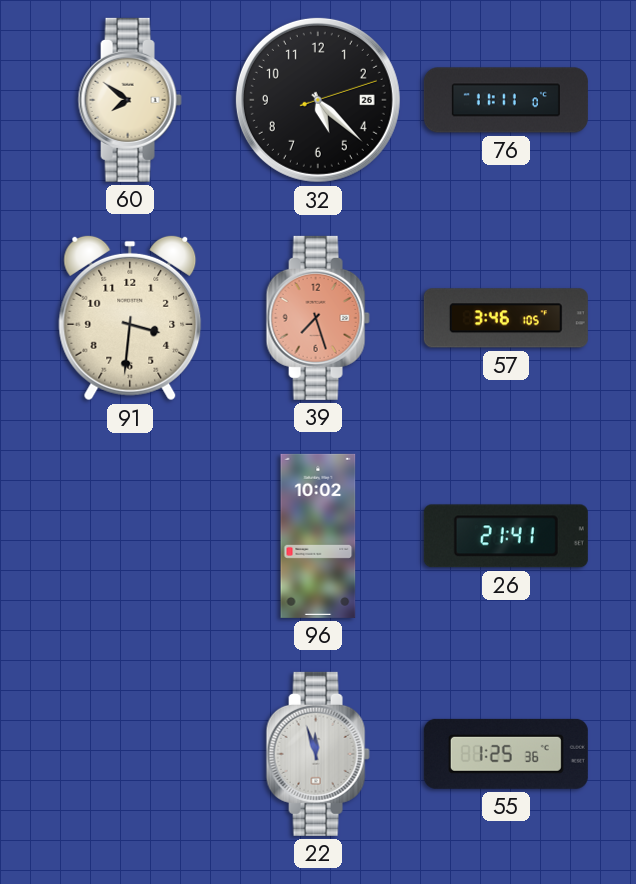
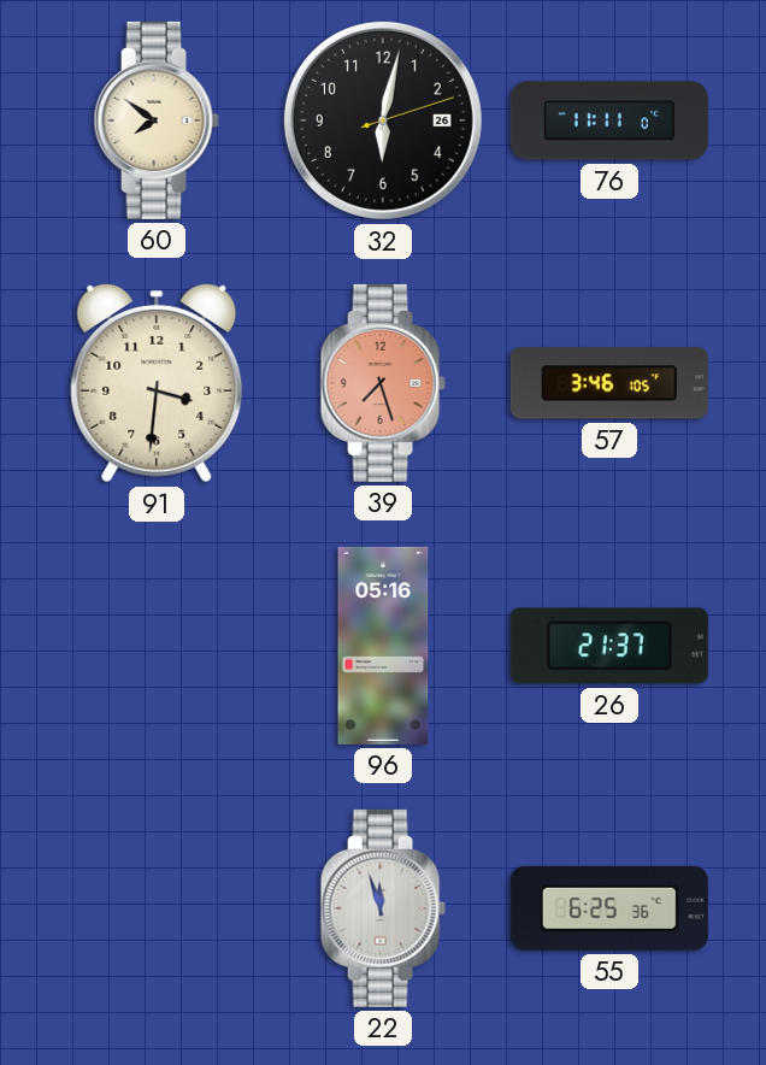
32: 5:22 -> 6:02 (383, 120)
96: 10:02 -> 05:16 (383, 646)
26: 21:41 -> 21:37 (609, 646)
55: 1:25 -> 6:25 (609, 908)
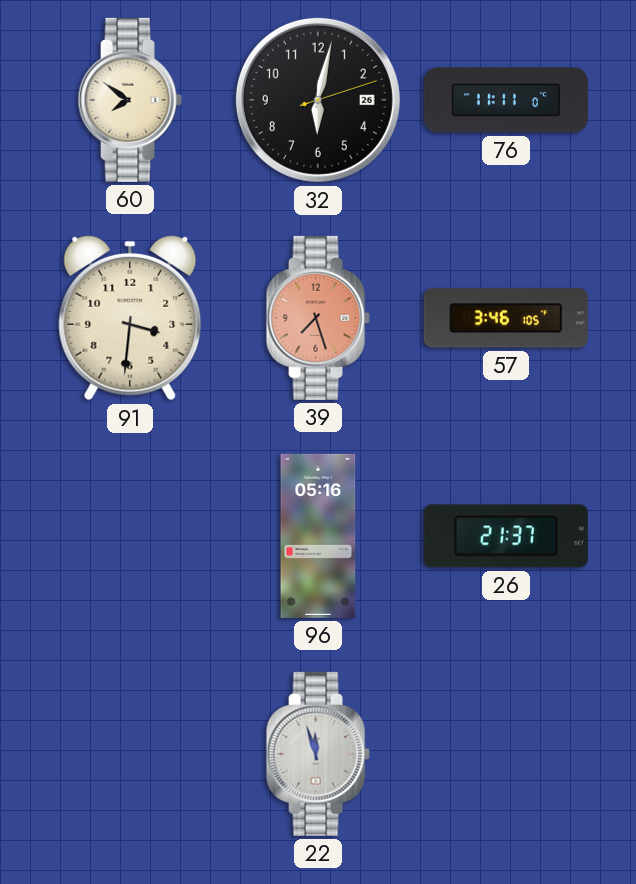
55: 6:25 -> none (609, 908)
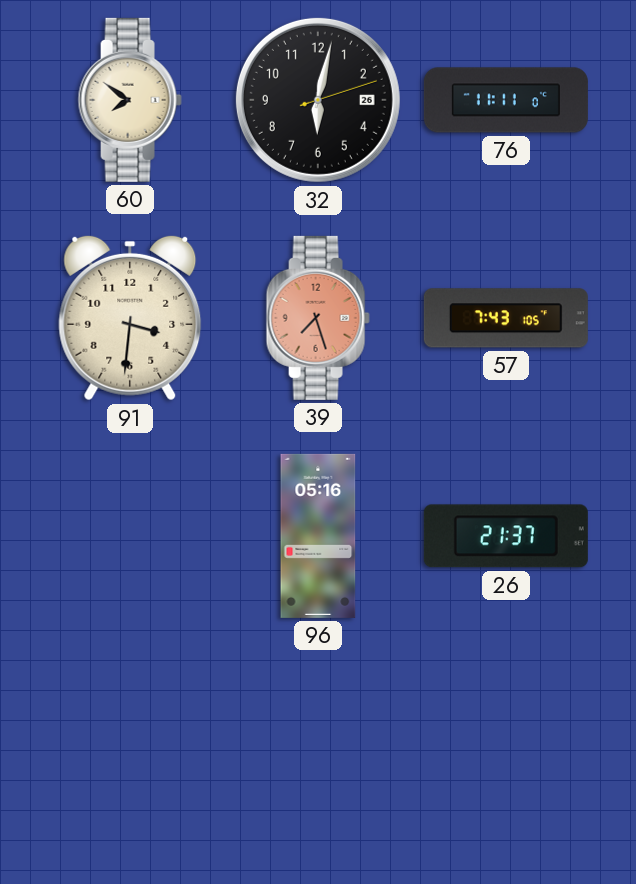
57: 3:46 -> 7:43 (506, 318)
22: 11:57 -> none (318, 754)
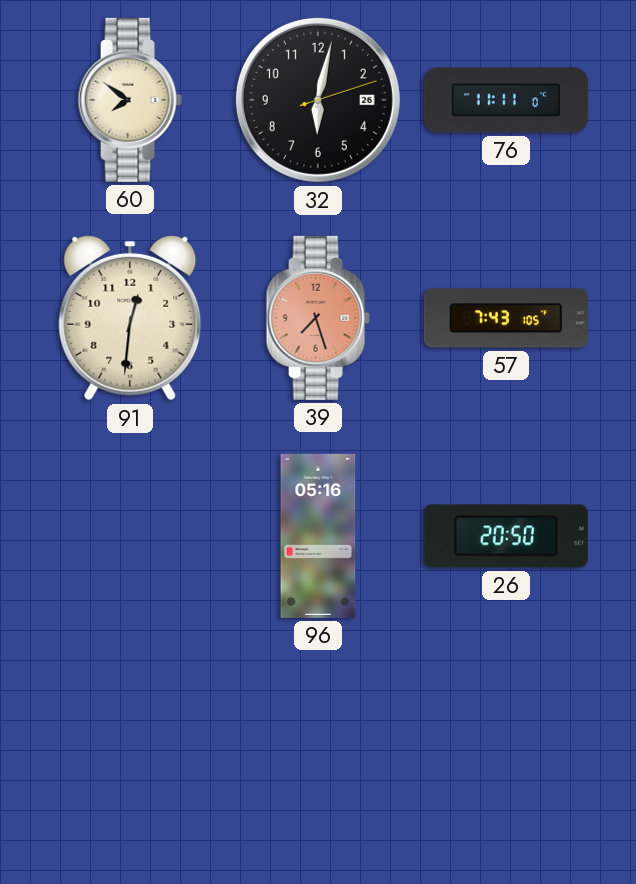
91: 3:31 -> 12:31 (130, 318)
26: 21:37 -> 20:50 (506, 536)
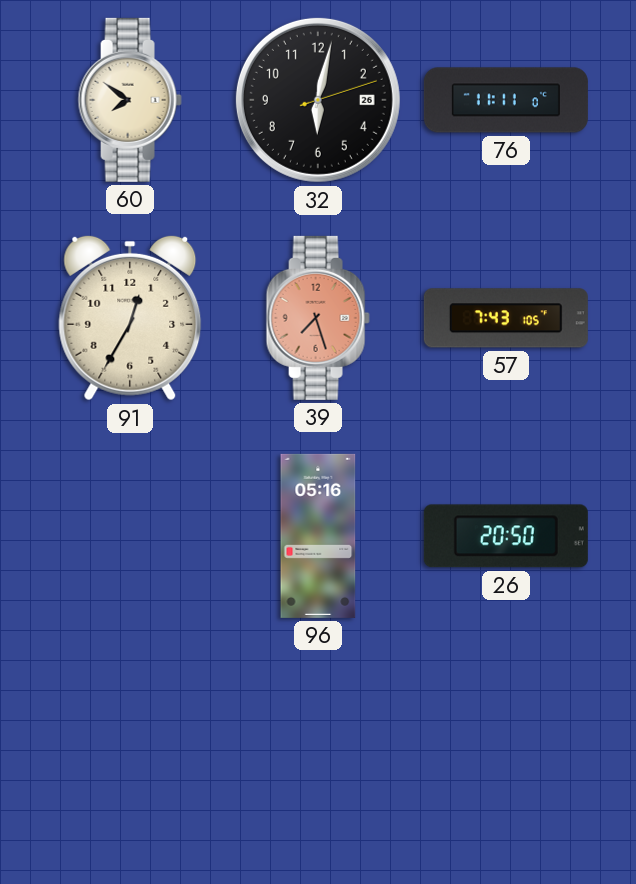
91: 12:31 -> 12:35 (130, 318)
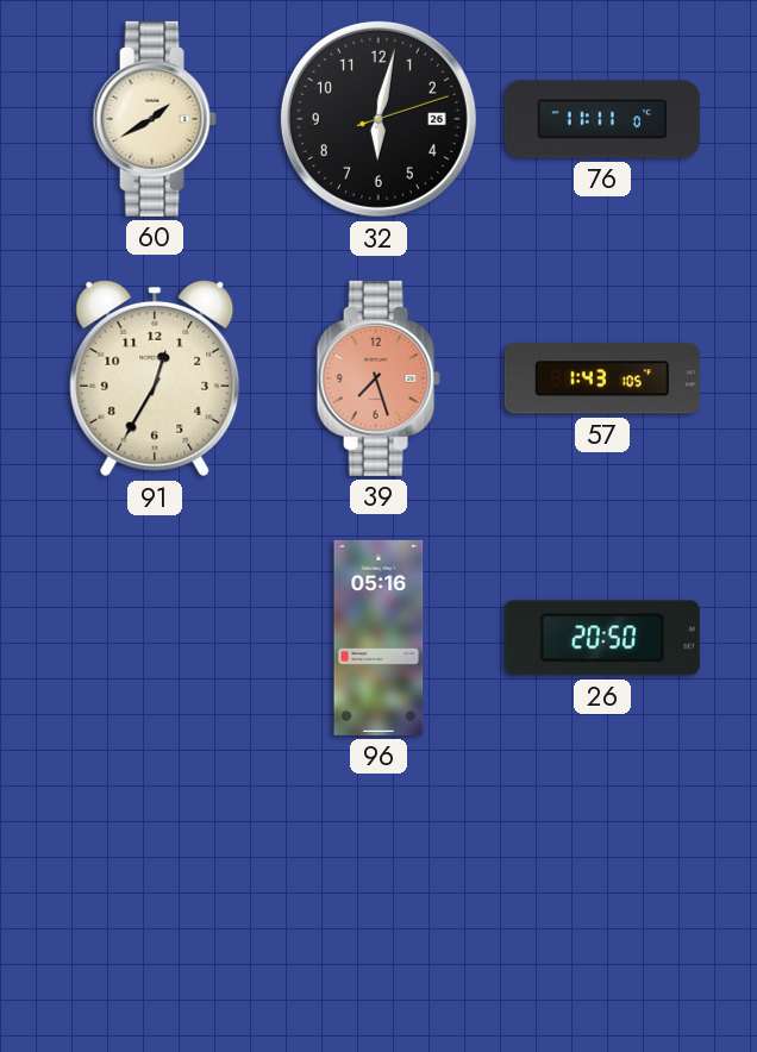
60: 7:51 -> 1:40 (155, 119)
57: 7:43 -> 1:43 (602, 378)
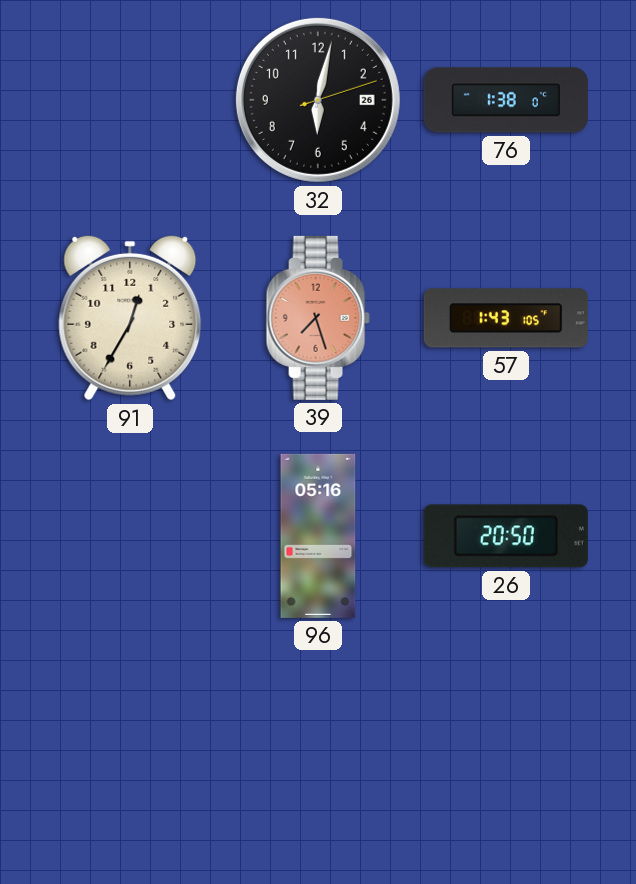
60: 1:40 -> none (155, 119)
76: 11:11 -> 1:38 (506, 100)
